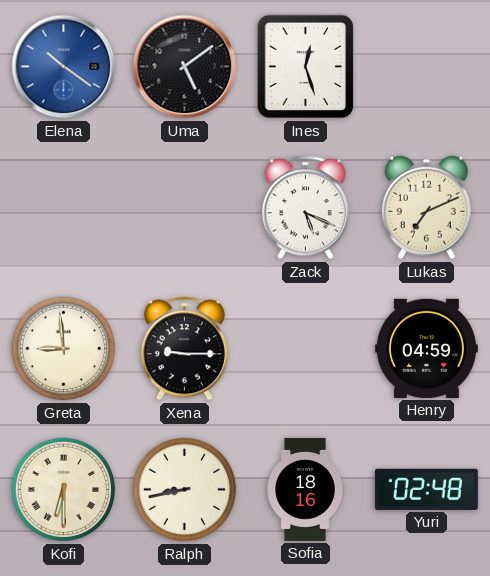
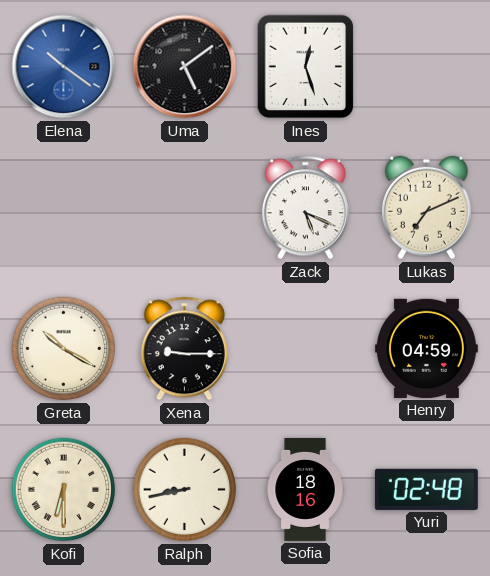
Greta: 8:59 -> 10:20 (64, 349)
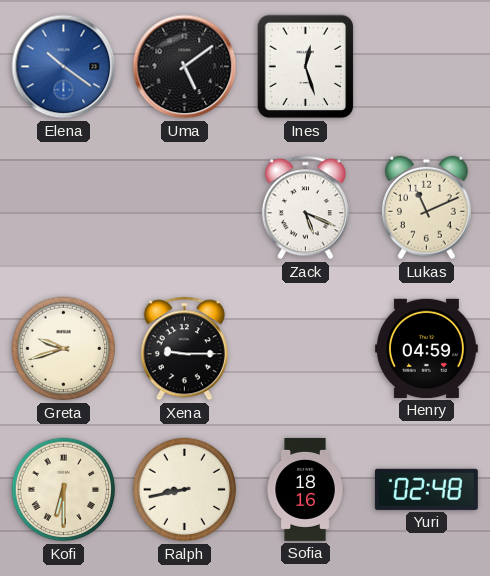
Lukas: 7:11 -> 11:11 (426, 208)
Greta: 10:20 -> 9:42 (64, 349)
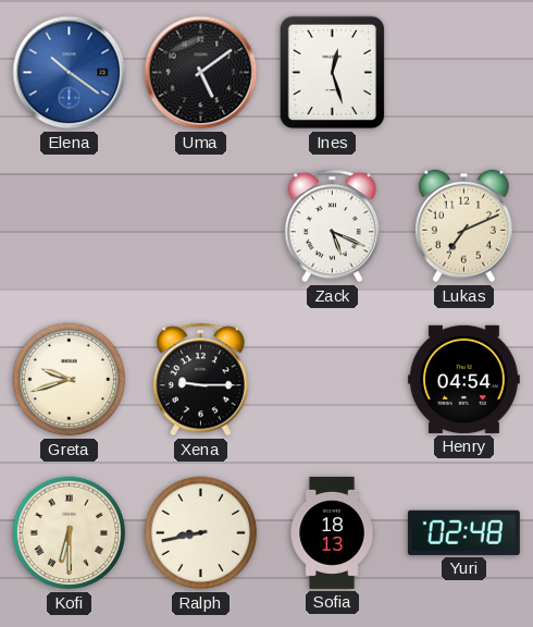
Lukas: 11:11 -> 7:11 (463, 226)
Henry: 04:59 -> 04:54 (463, 379)
Sofia: 18:16 -> 18:13 (332, 532)
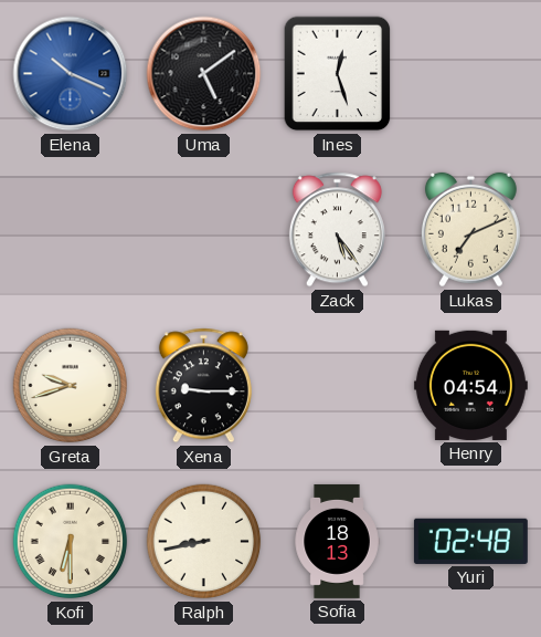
Elena: 10:21 -> 10:19 (71, 74)
Zack: 5:19 -> 5:24 (337, 230)
